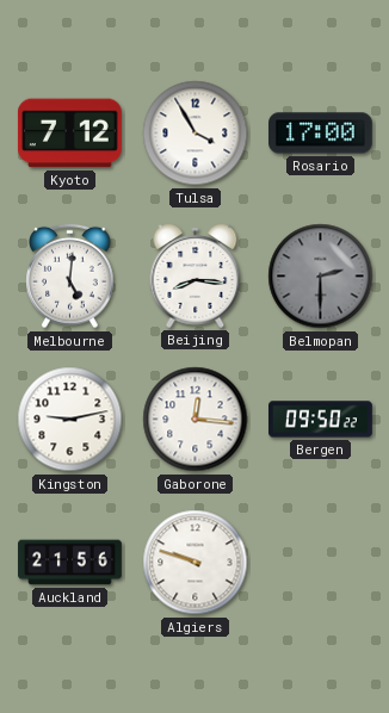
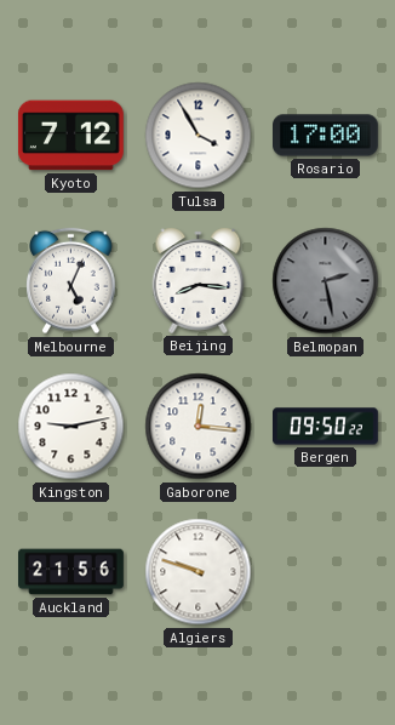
Melbourne: 5:01 -> 5:04 (71, 281)
Belmopan: 2:30 -> 2:28 (326, 281)
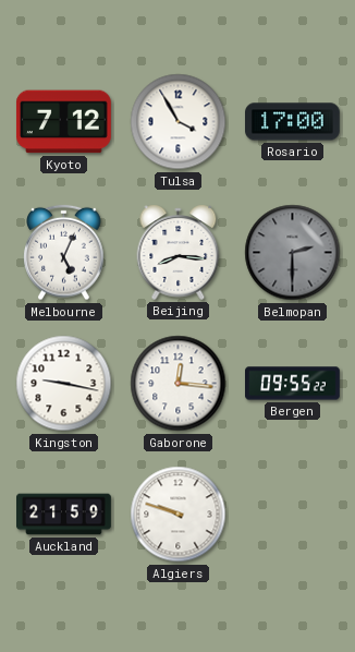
Belmopan: 2:28 -> 2:30 (293, 253)
Kingston: 9:13 -> 9:17 (64, 384)
Bergen: 09:50 -> 09:55 (293, 384)
Auckland: 21:56 -> 21:59 (64, 515)
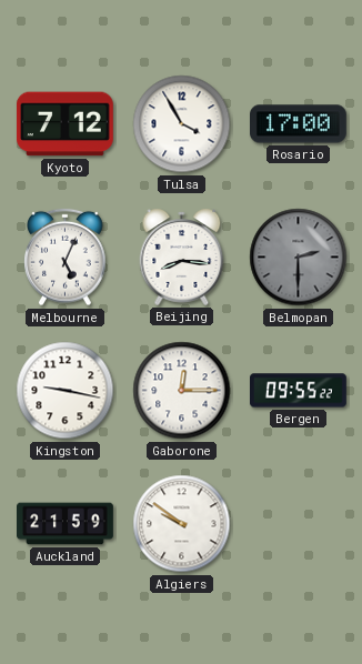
Gaborone: 12:16 -> 12:15 (182, 391)
Algiers: 9:48 -> 9:51 (182, 524)
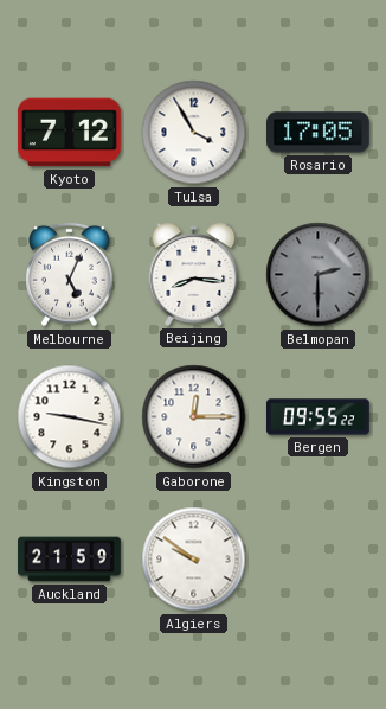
Rosario: 17:00 -> 17:05 (319, 133)
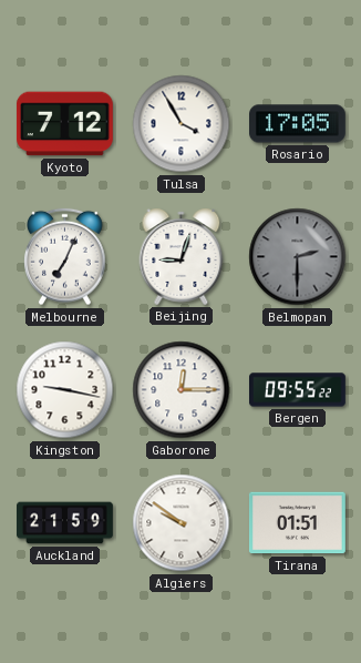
Melbourne: 5:04 -> 7:04 (65, 257)
Beijing: 8:16 -> 9:03 (182, 256)
Tirana: none -> 01:51 (297, 523)
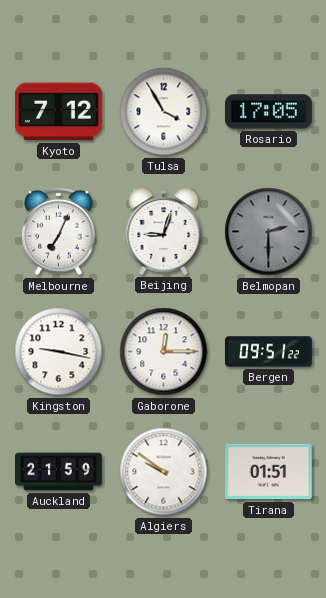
Bergen: 09:55 -> 09:51 (269, 352)
